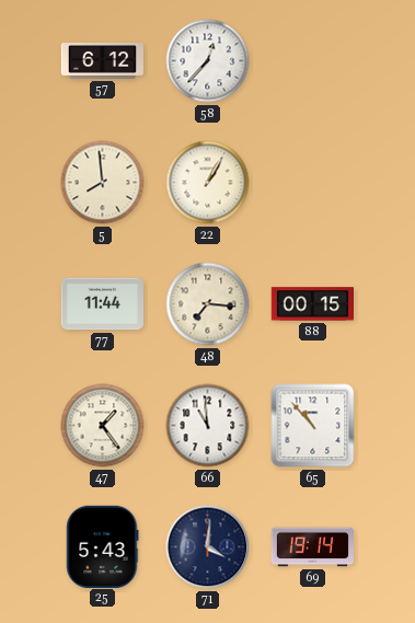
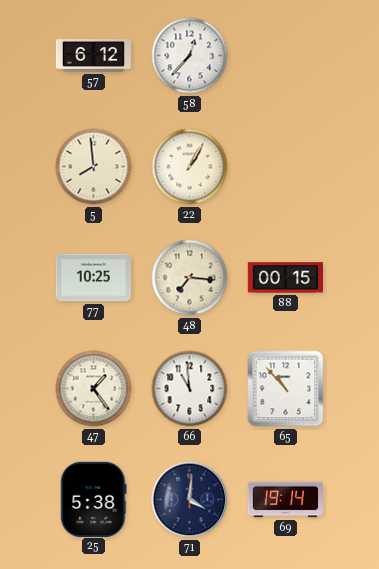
77: 11:44 -> 10:25 (93, 278)
25: 5:43 -> 5:38 (94, 499)
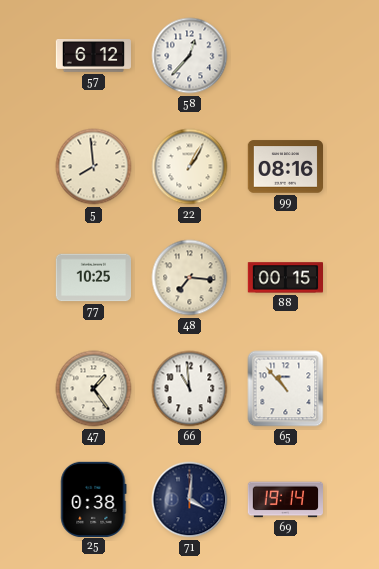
99: none -> 08:16 (285, 167)
25: 5:38 -> 0:38 (94, 499)
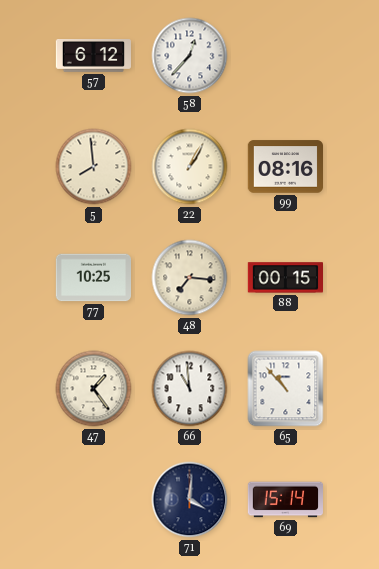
25: 0:38 -> none (94, 499)
69: 19:14 -> 15:14 (285, 500)
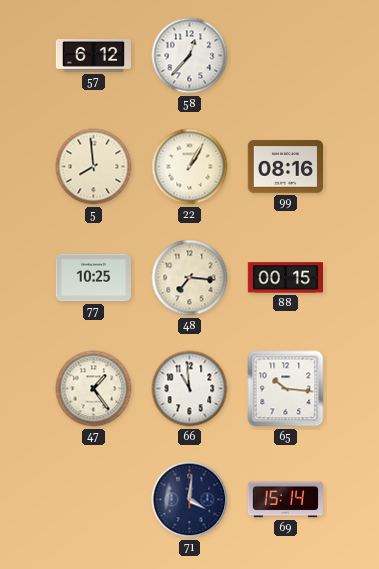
65: 10:53 -> 10:16 (286, 389)
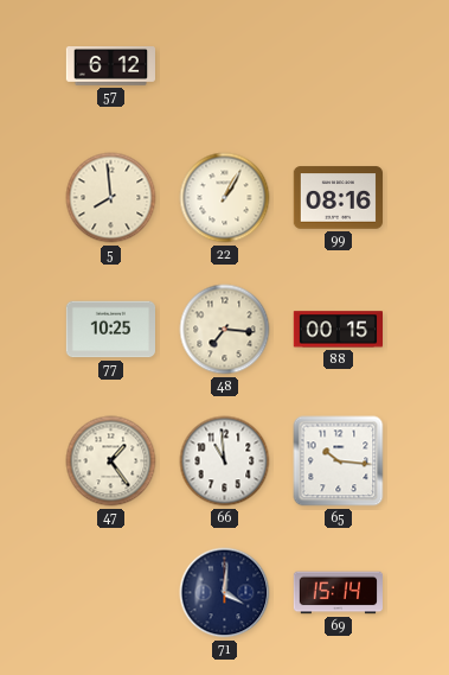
58: 12:37 -> none (190, 56)
